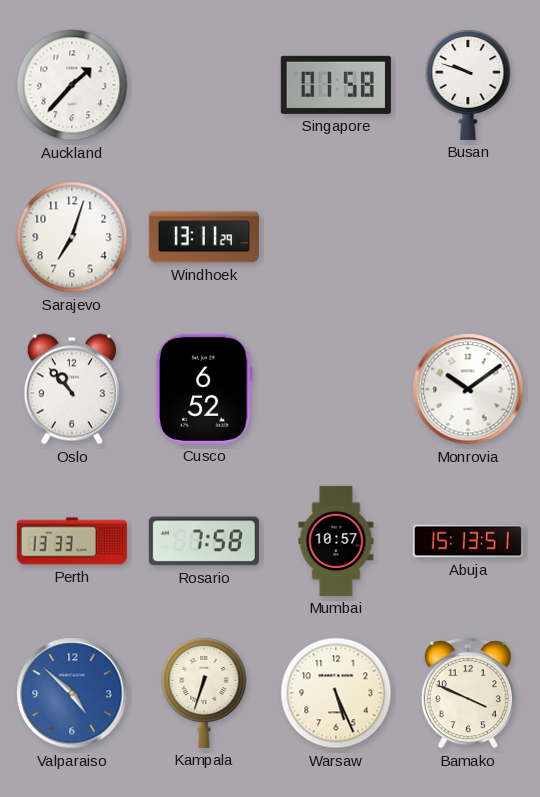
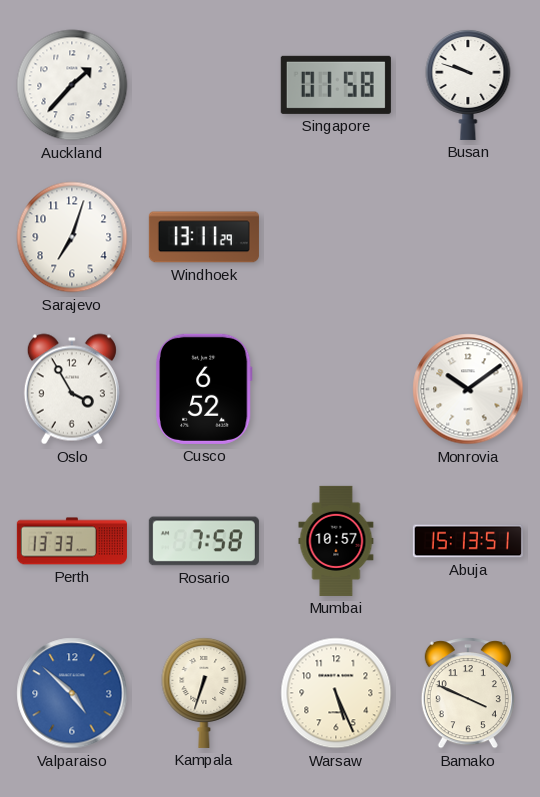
Oslo: 10:53 -> 3:55 (72, 389)
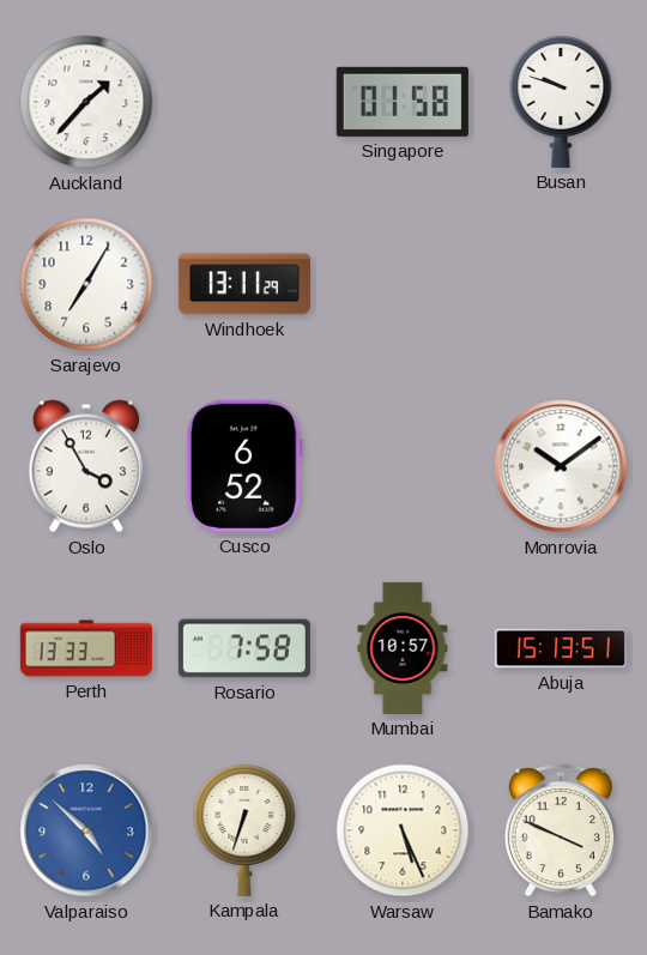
Sarajevo: 7:03 -> 7:05 (86, 284)
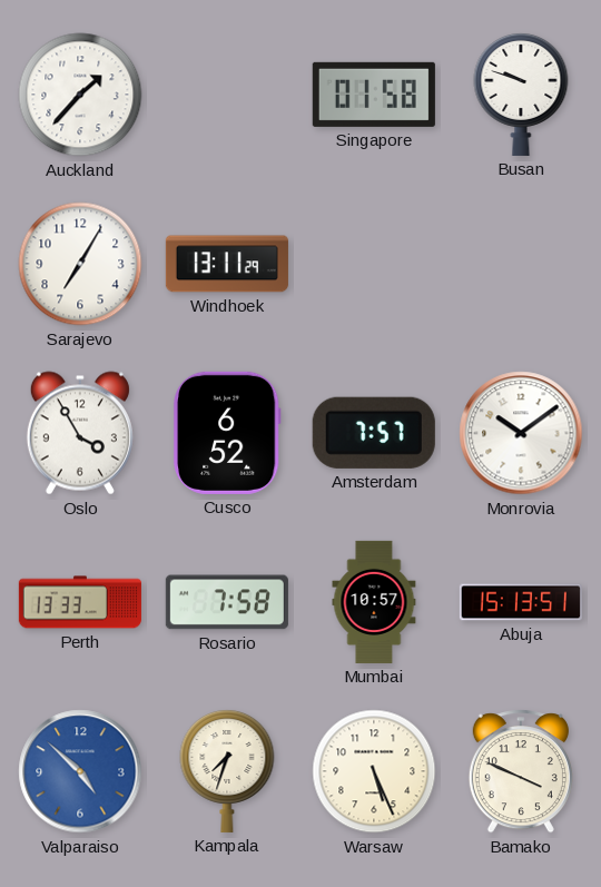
Amsterdam: none -> 7:57 (374, 433)
Kampala: 6:33 -> 7:33 (227, 770)
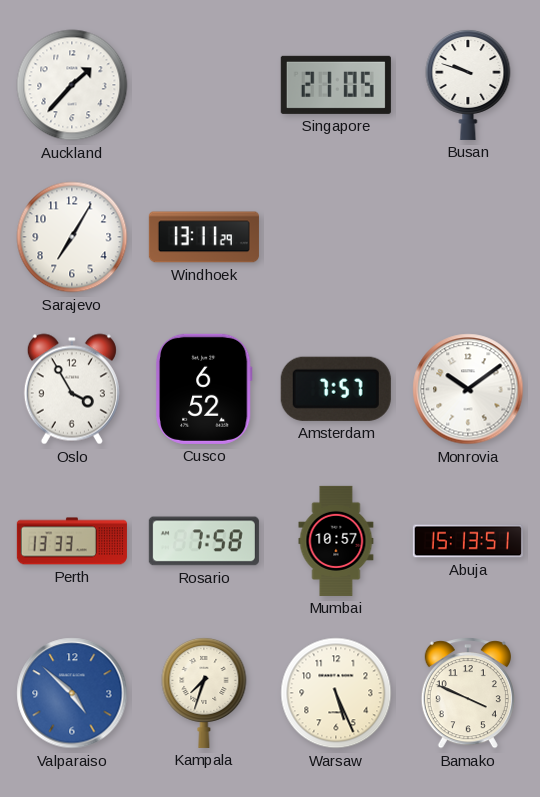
Singapore: 01:58 -> 21:05 (336, 85)
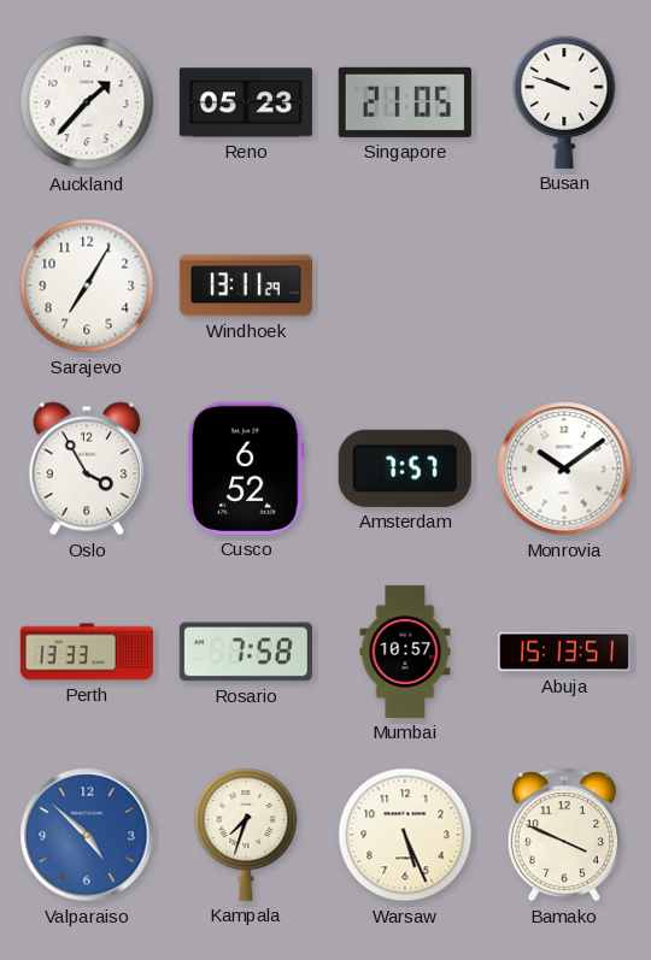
Reno: none -> 05:23 (246, 102)
